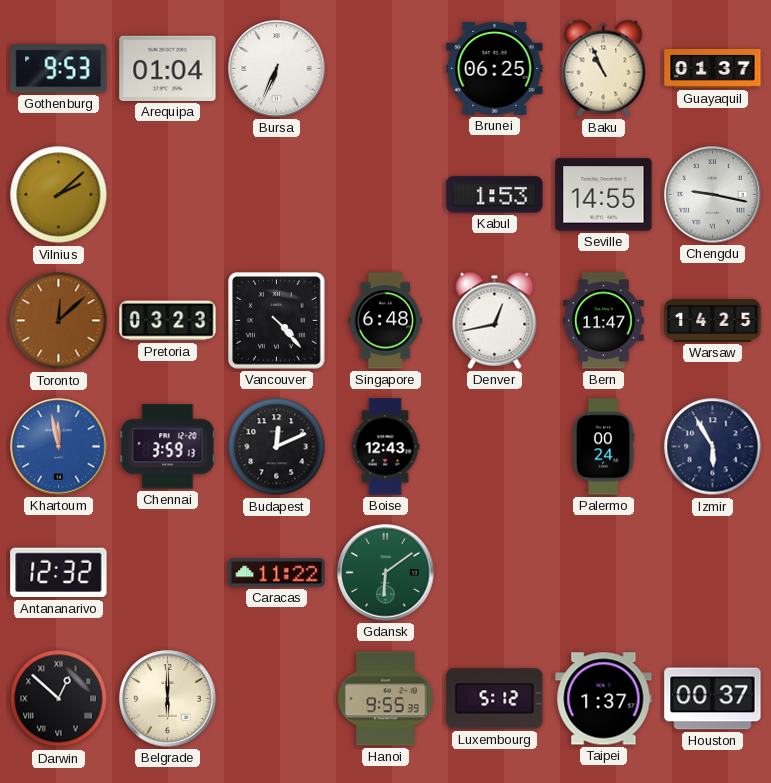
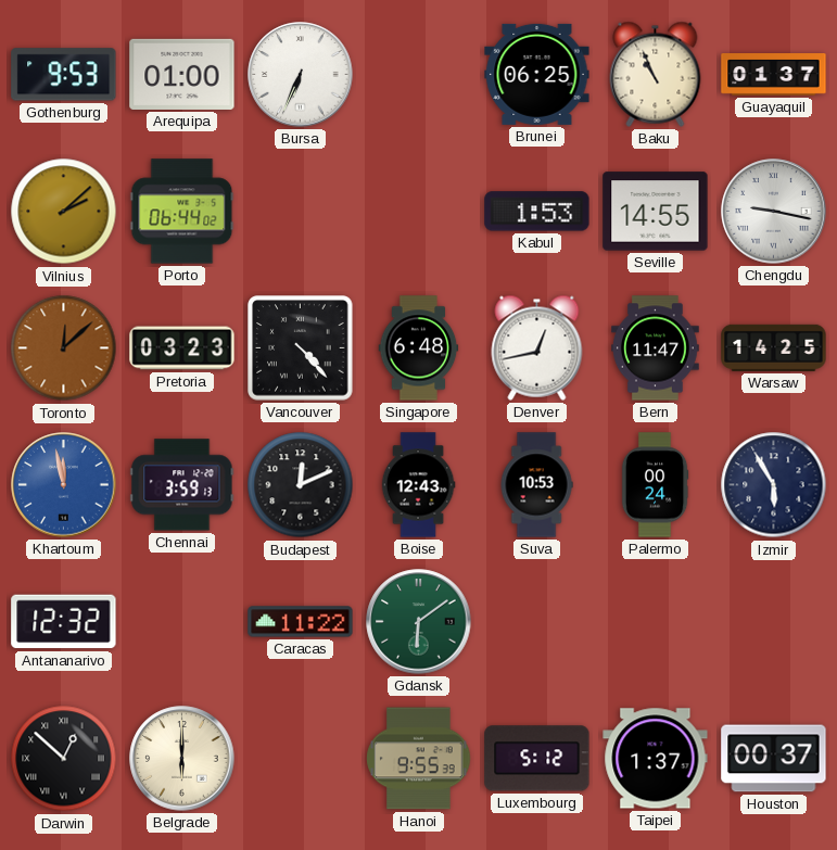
Arequipa: 01:04 -> 01:00 (182, 74)
Porto: none -> 06:44 (182, 212)
Suva: none -> 10:53 (536, 485)
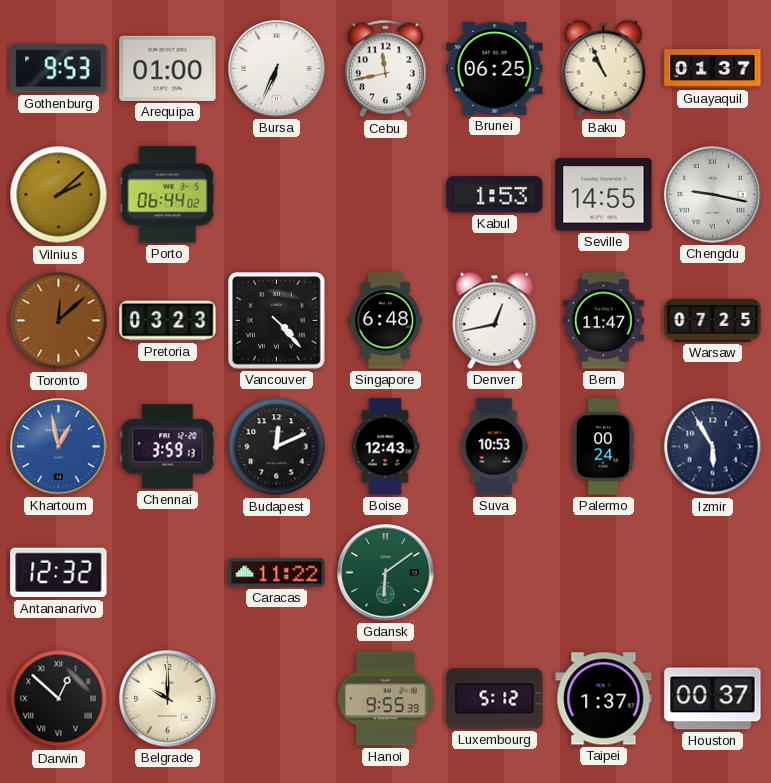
Cebu: none -> 11:43 (385, 69)
Warsaw: 14:25 -> 07:25 (713, 320)
Khartoum: 11:58 -> 12:58 (59, 447)
Belgrade: 6:00 -> 10:00 (168, 699)
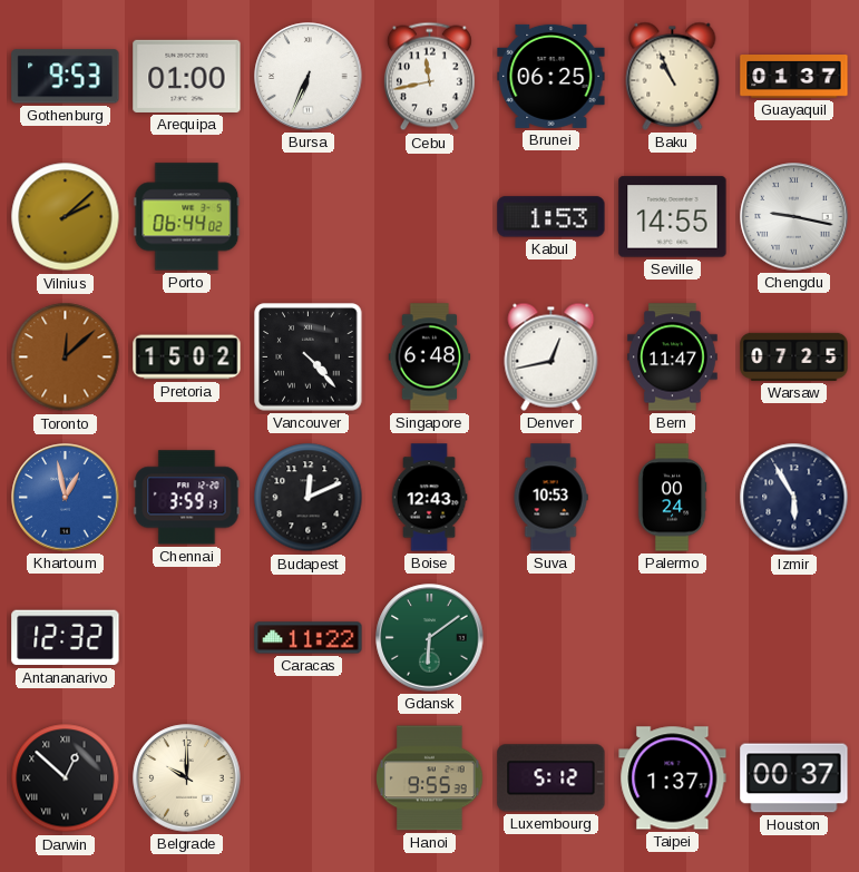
Pretoria: 03:23 -> 15:02 (187, 357)
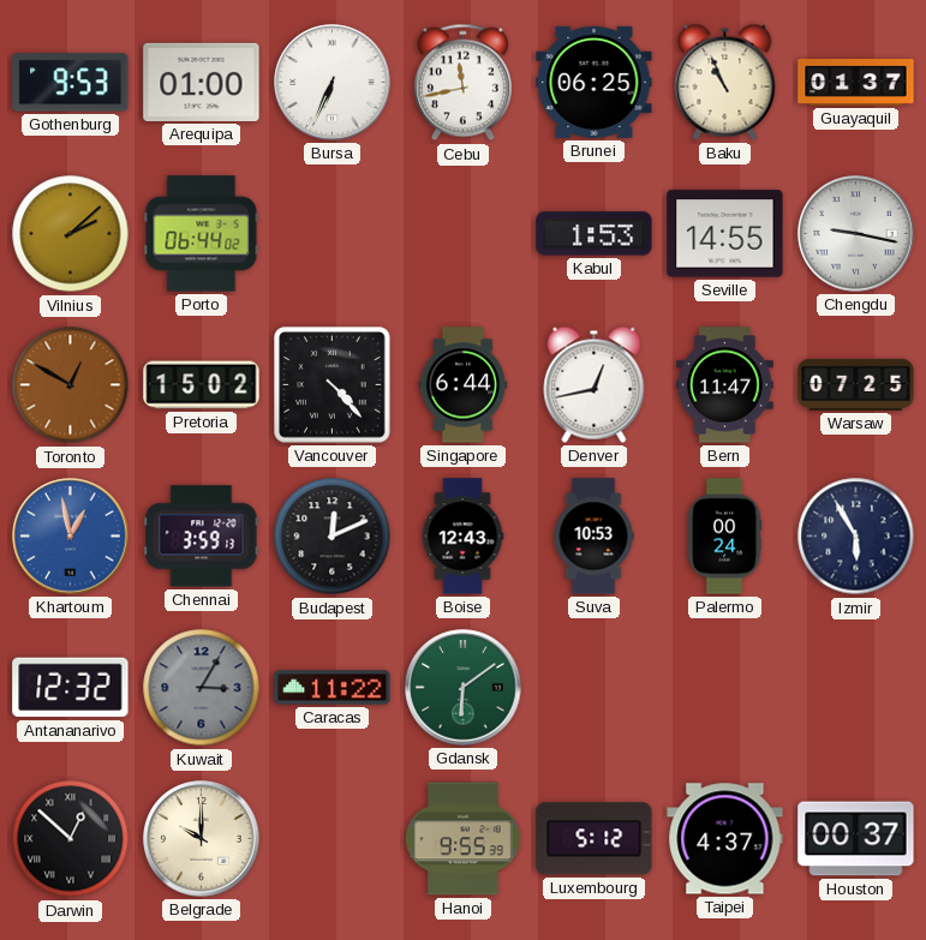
Toronto: 12:08 -> 12:50 (71, 385)
Singapore: 6:48 -> 6:44 (464, 385)
Kuwait: none -> 3:05 (202, 688)
Taipei: 1:37 -> 4:37 (725, 839)
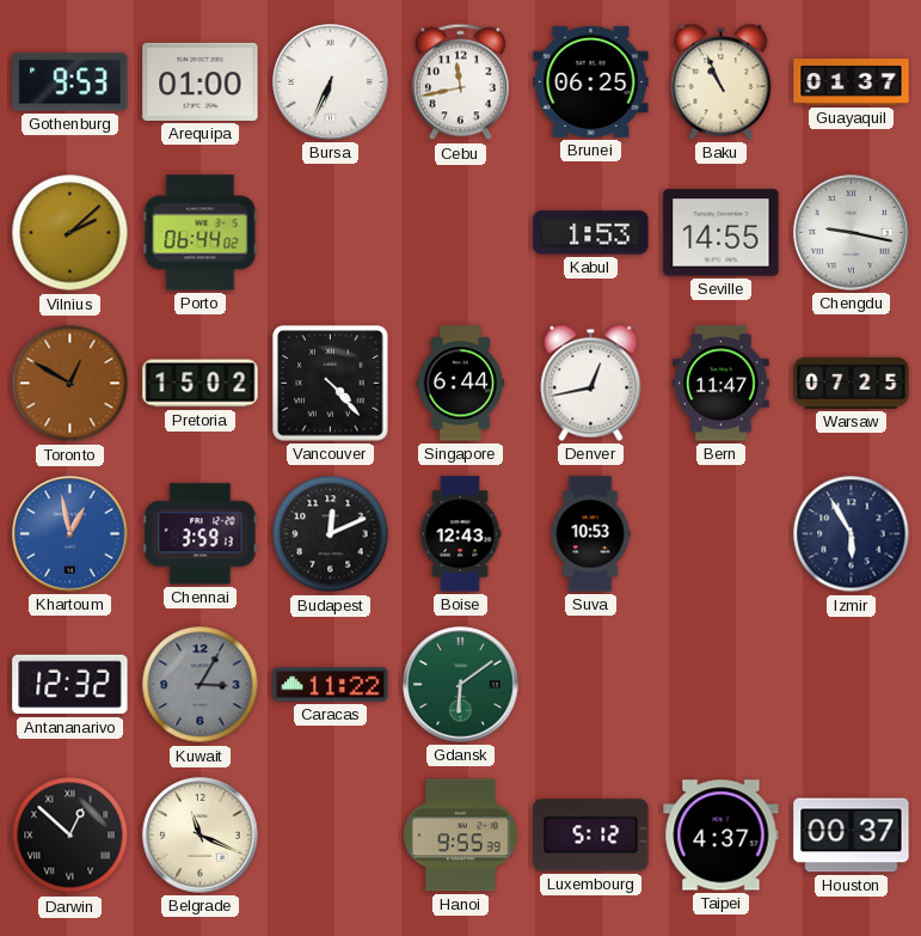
Palermo: 00:24 -> none (724, 537)
Belgrade: 10:00 -> 11:19 (201, 836)
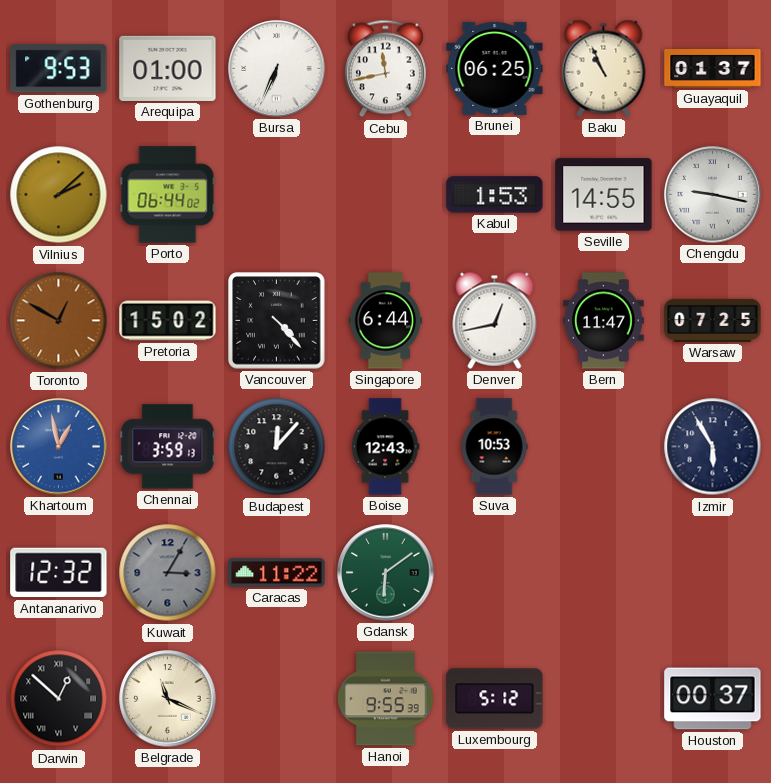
Budapest: 12:11 -> 12:07 (277, 447)
Taipei: 4:37 -> none (722, 836)
